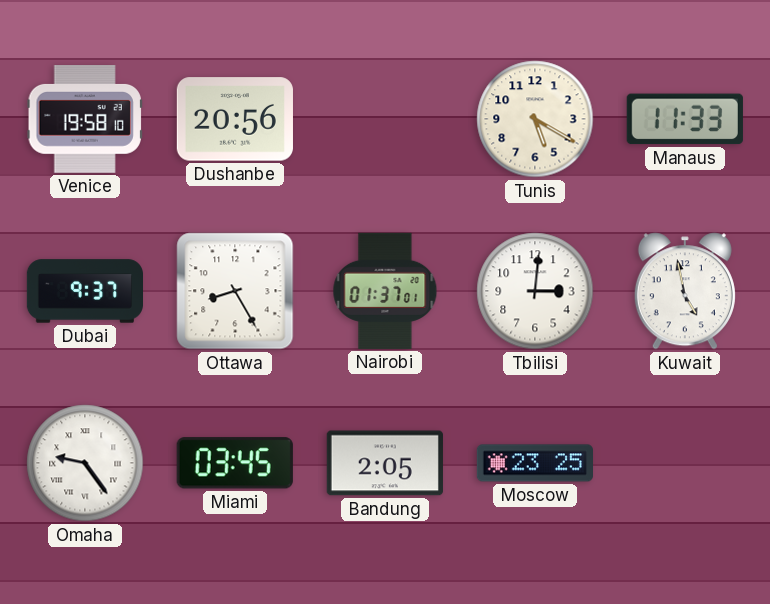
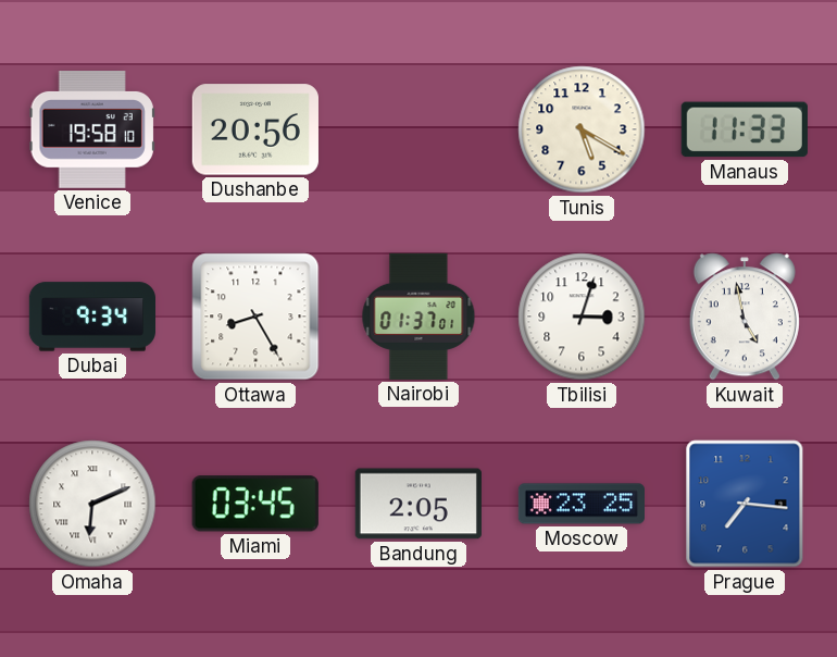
Dubai: 9:37 -> 9:34 (91, 317)
Tbilisi: 3:01 -> 3:03 (582, 317)
Omaha: 9:24 -> 6:11 (92, 504)
Prague: none -> 7:16 (745, 504)
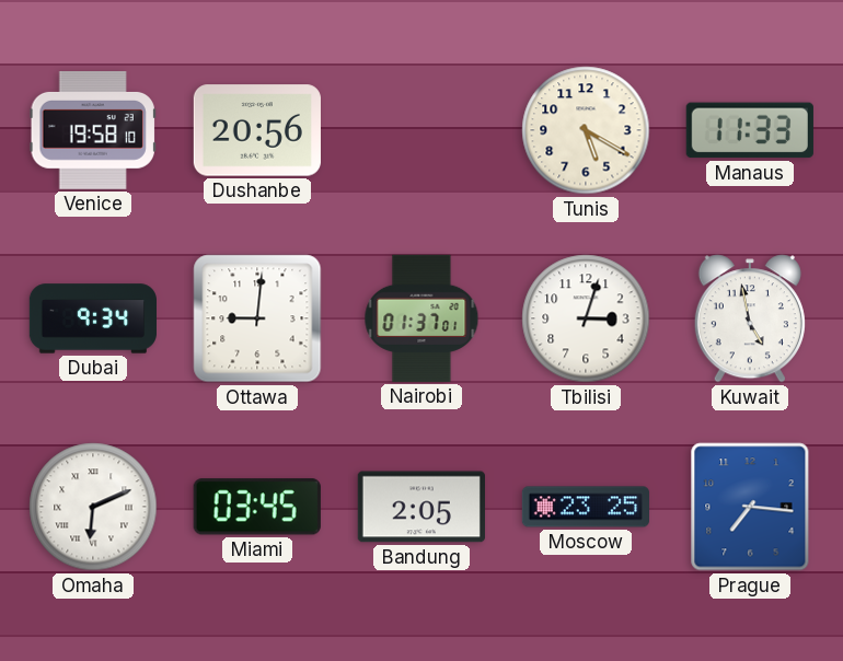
Ottawa: 8:25 -> 9:01 (257, 318)
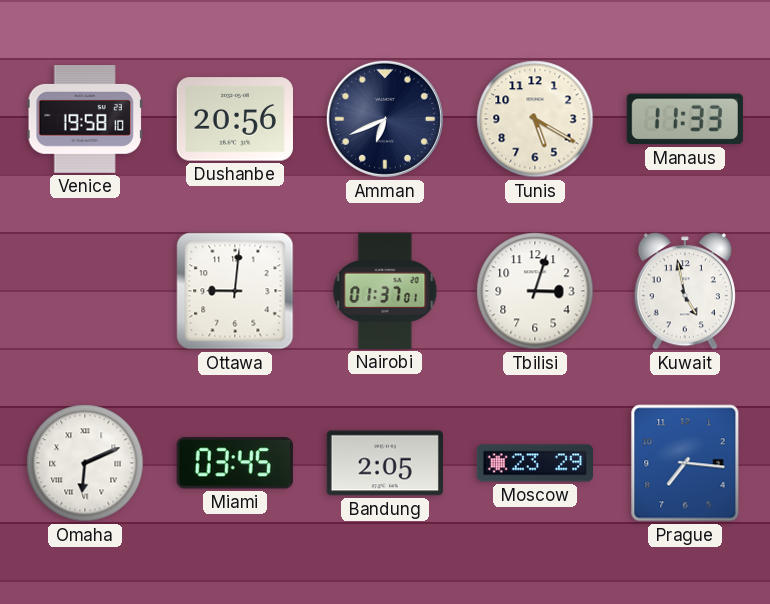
Amman: none -> 6:41 (385, 119)
Dubai: 9:34 -> none (92, 318)
Moscow: 23:25 -> 23:29 (534, 463)
